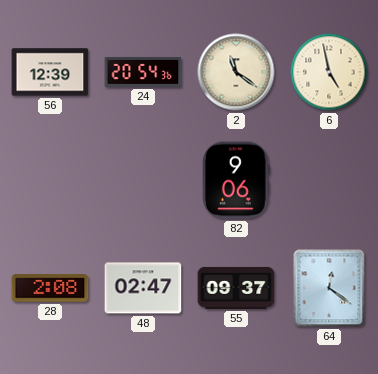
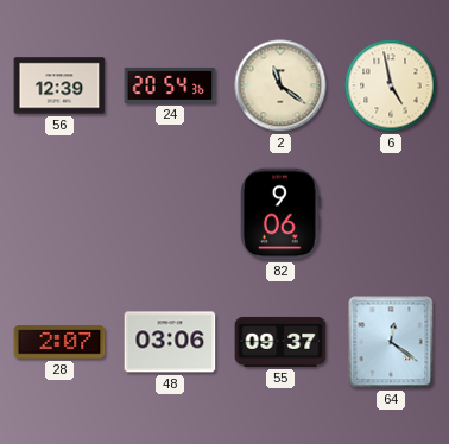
28: 2:08 -> 2:07 (59, 342)
48: 02:47 -> 03:06 (170, 342)
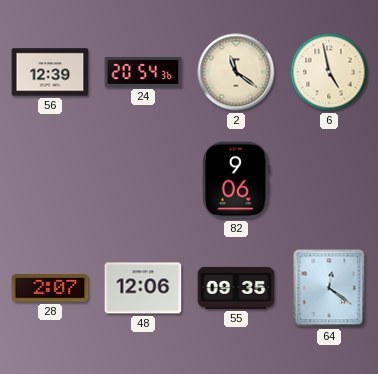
48: 03:06 -> 12:06 (143, 288)
55: 09:37 -> 09:35 (236, 288)
